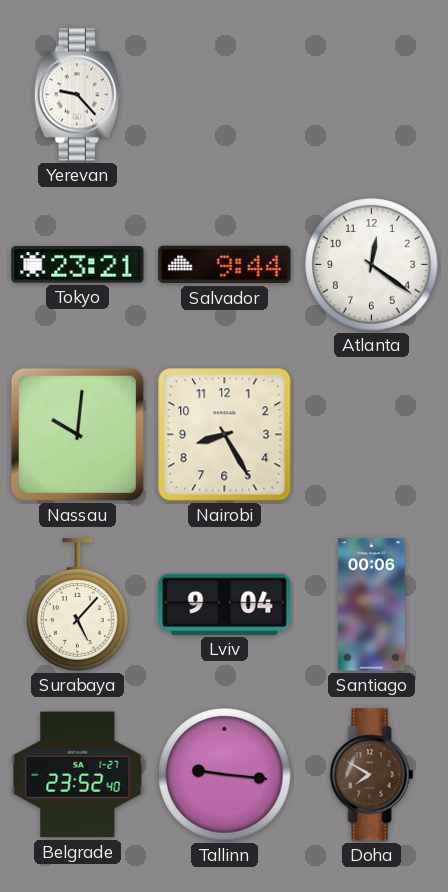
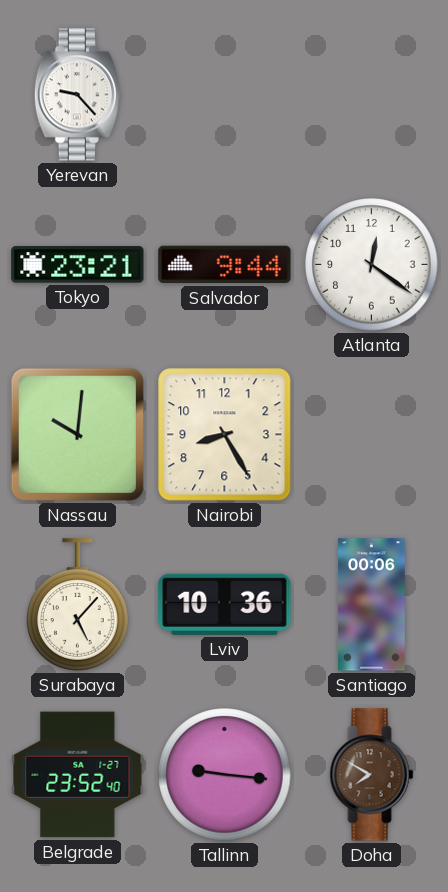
Lviv: 9:04 -> 10:36 (225, 604)
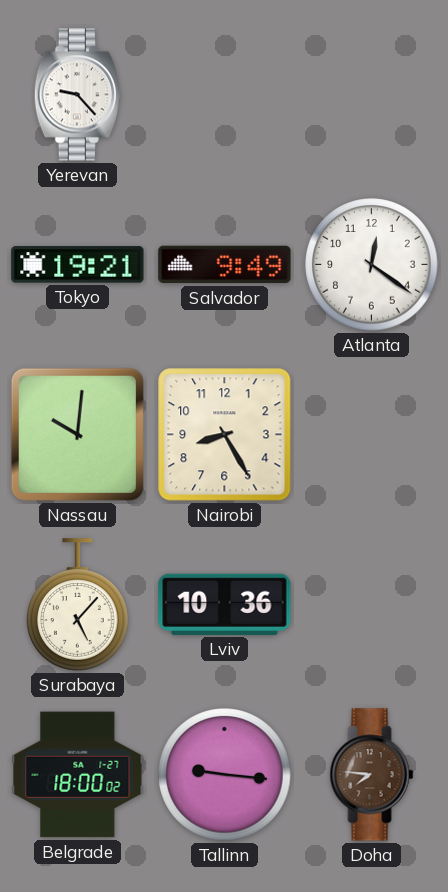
Tokyo: 23:21 -> 19:21 (78, 265)
Salvador: 9:44 -> 9:49 (225, 265)
Santiago: 00:06 -> none (372, 605)
Belgrade: 23:52 -> 18:00 (78, 775)
Doha: 7:50 -> 7:46 (372, 775)
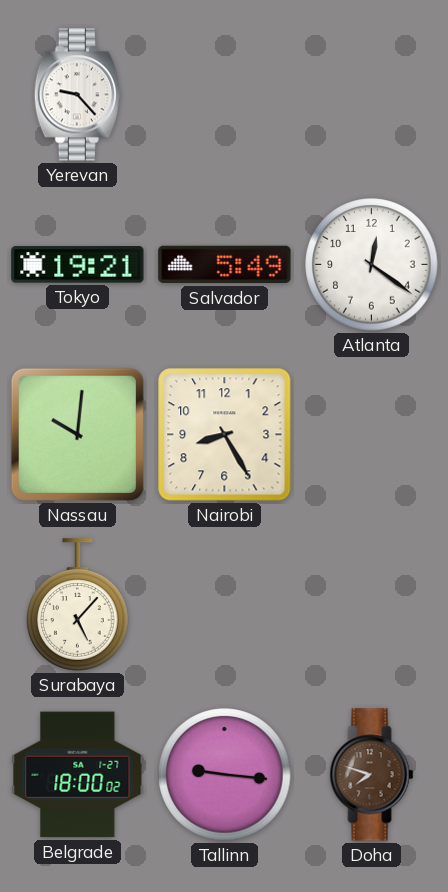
Salvador: 9:49 -> 5:49 (225, 265)
Lviv: 10:36 -> none (225, 604)
Doha: 7:46 -> 7:48 (372, 775)
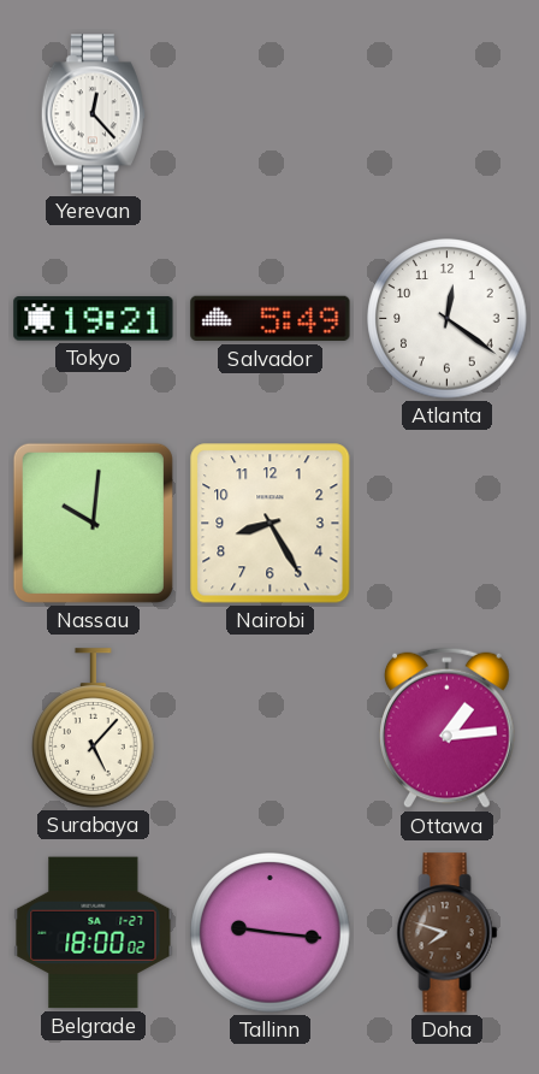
Yerevan: 9:23 -> 12:23 (93, 114)
Ottawa: none -> 1:14 (448, 728)
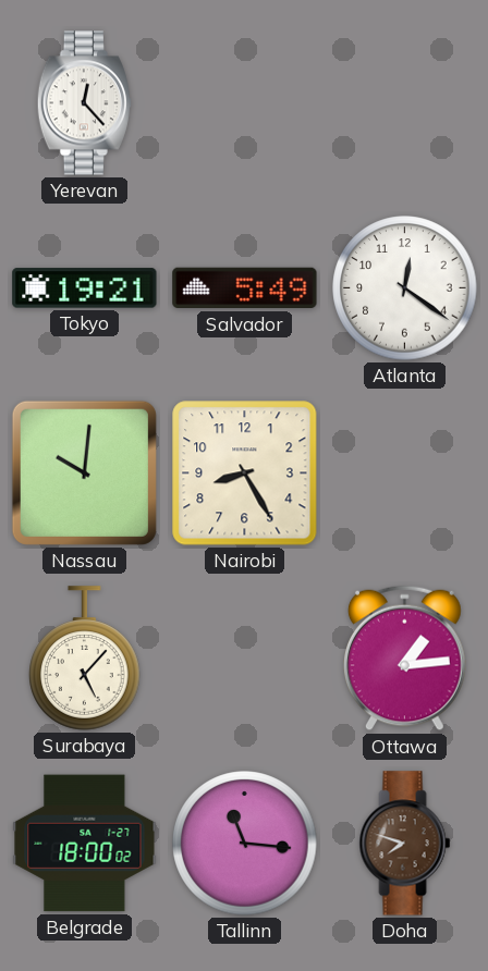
Tallinn: 9:16 -> 11:16 (245, 844)
